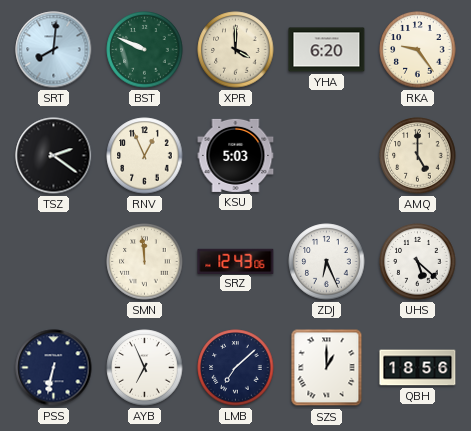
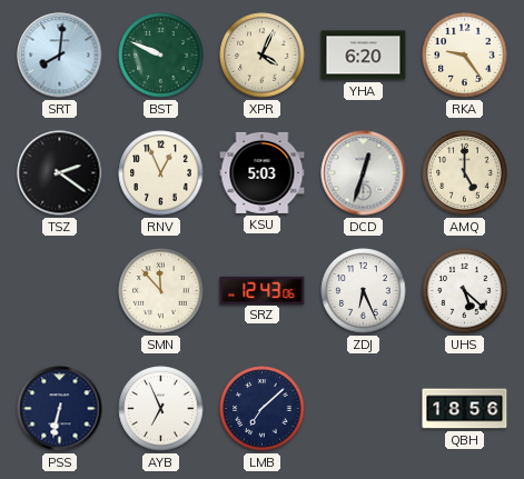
XPR: 4:00 -> 4:04 (263, 56)
DCD: none -> 12:33 (364, 173)
SMN: 11:59 -> 11:53 (161, 291)
SZS: 1:00 -> none (327, 368)
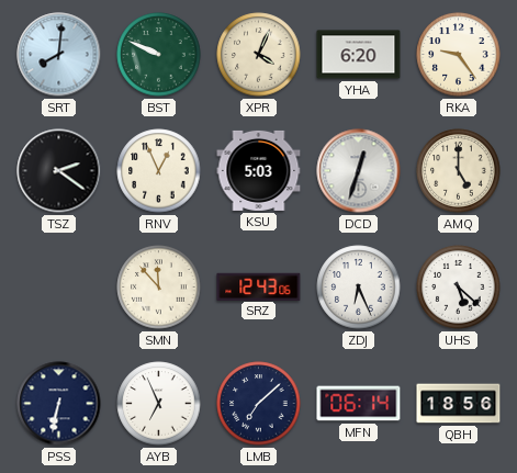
MFN: none -> 06:14 (359, 404)
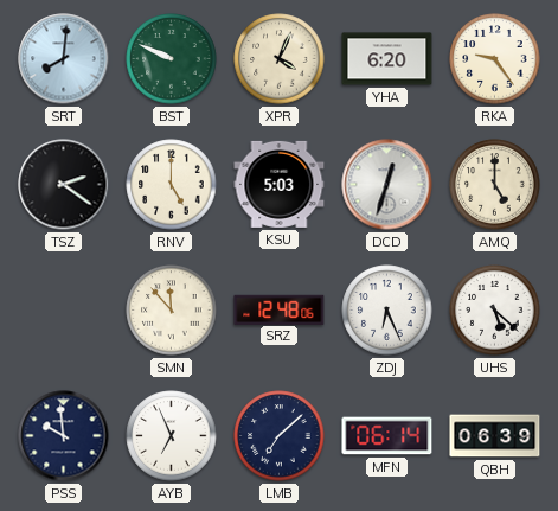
RNV: 12:56 -> 5:00 (172, 185)
SRZ: 12:43 -> 12:48 (280, 309)
PSS: 6:32 -> 9:59 (64, 436)
QBH: 18:56 -> 06:39 (495, 436)
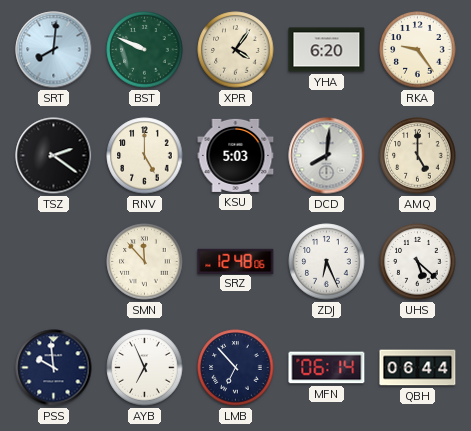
XPR: 4:04 -> 4:06 (236, 50)
DCD: 12:33 -> 8:01 (327, 156)
LMB: 7:08 -> 6:53 (236, 368)
QBH: 06:39 -> 06:44 (418, 368)
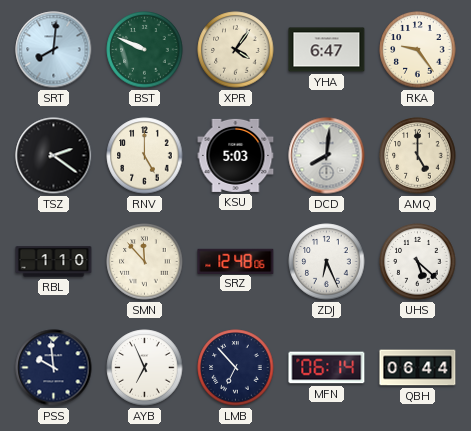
YHA: 6:20 -> 6:47 (327, 50)
RBL: none -> 1:10 (54, 262)
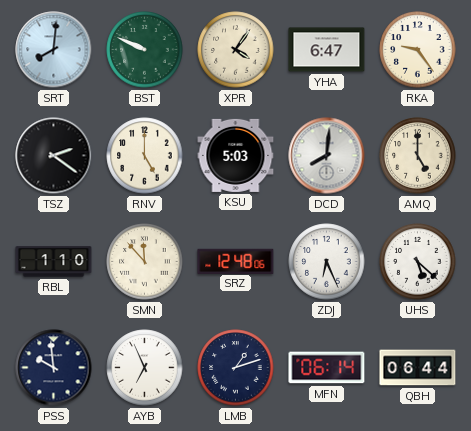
LMB: 6:53 -> 1:12 (236, 368)
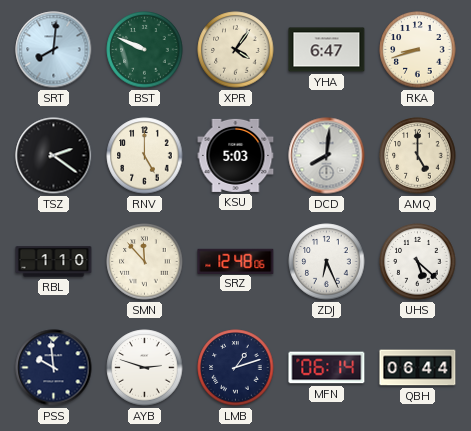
RKA: 9:24 -> 8:42 (418, 50)
AYB: 6:56 -> 2:48 (145, 368)
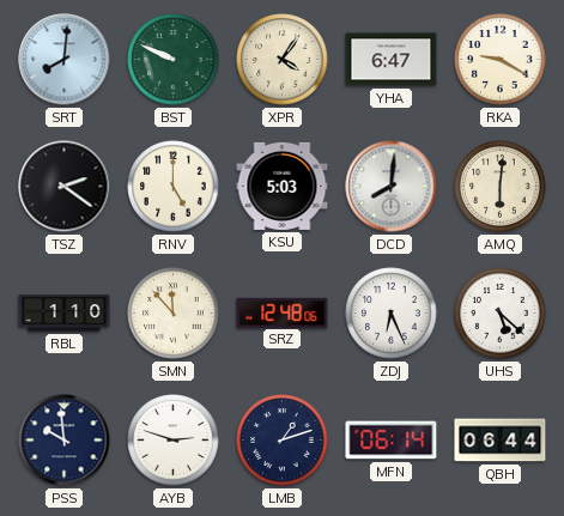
RKA: 8:42 -> 9:20 (501, 60)
AMQ: 5:00 -> 6:01 (501, 187)
